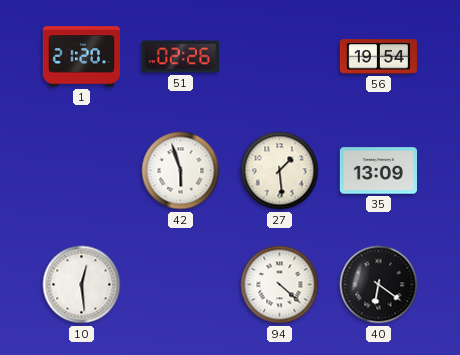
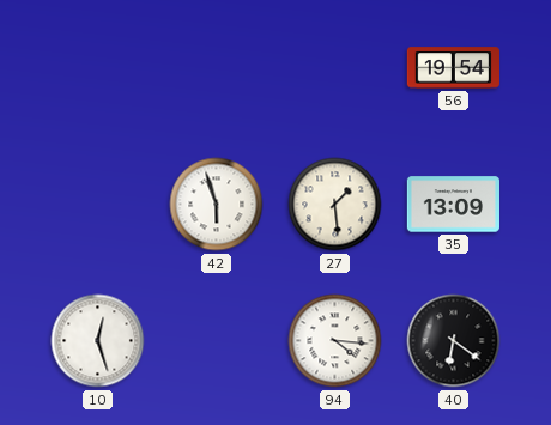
1: 21:20 -> none (81, 57)
51: 02:26 -> none (180, 57)
10: 12:29 -> 12:27 (98, 341)
94: 4:22 -> 4:16 (335, 341)
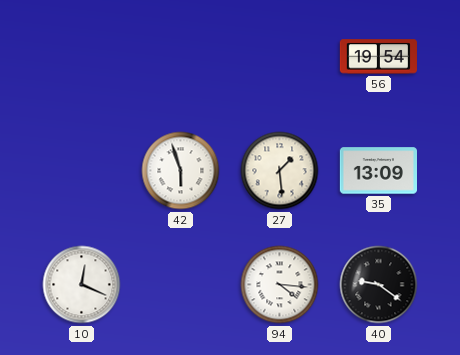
10: 12:27 -> 12:19 (82, 285)
40: 6:21 -> 9:21 (379, 285)
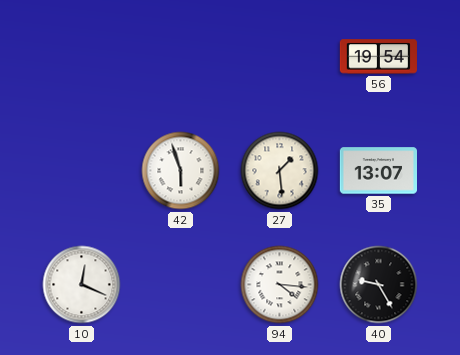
35: 13:09 -> 13:07 (378, 171)
40: 9:21 -> 9:25 (379, 285)
